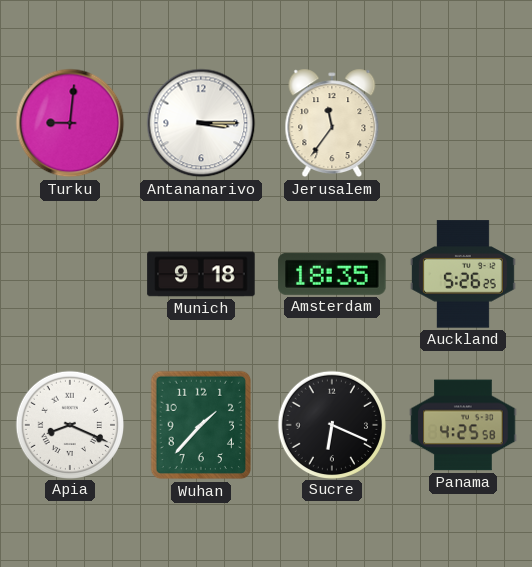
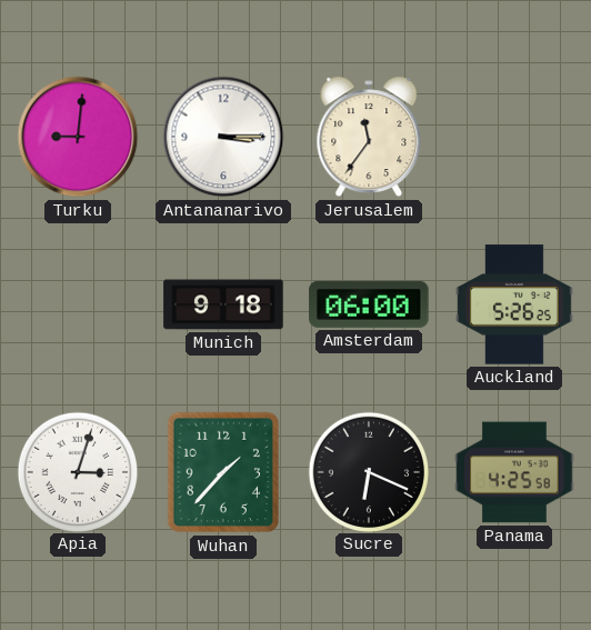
Amsterdam: 18:35 -> 06:00 (369, 304)
Apia: 8:19 -> 3:03 (77, 471)
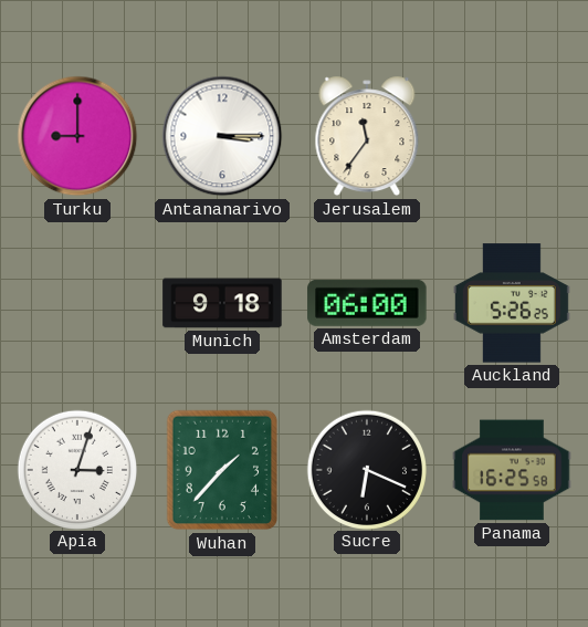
Turku: 9:01 -> 9:00 (77, 136)
Panama: 4:25 -> 16:25 (512, 470)
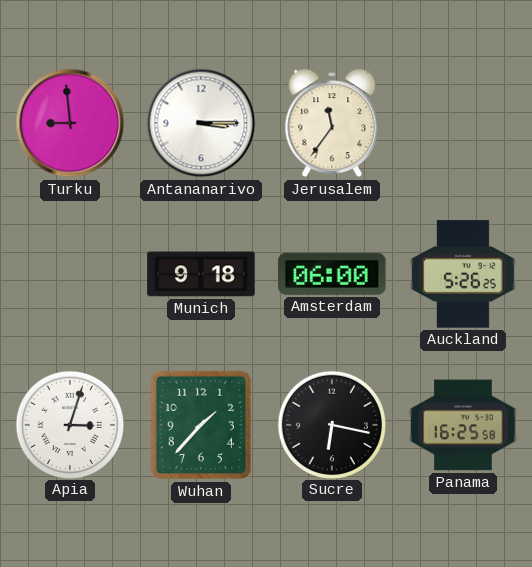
Turku: 9:00 -> 8:59 (70, 123)
Sucre: 6:19 -> 6:17 (331, 424)
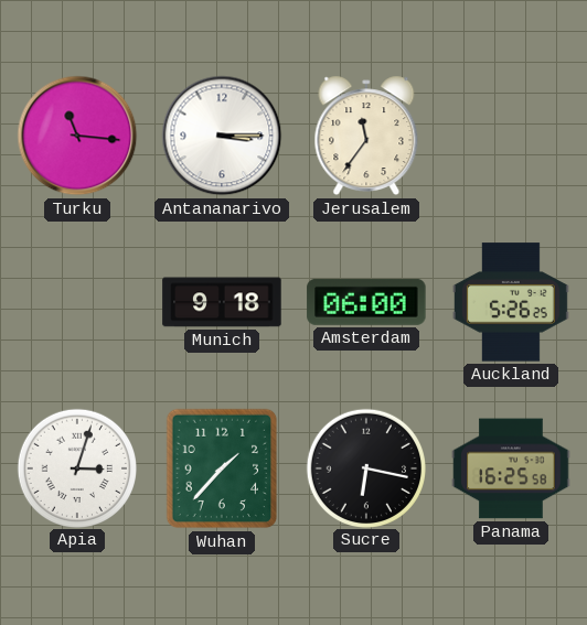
Turku: 8:59 -> 11:16 (77, 136)
